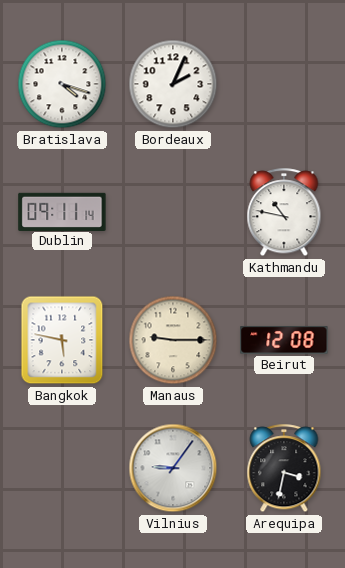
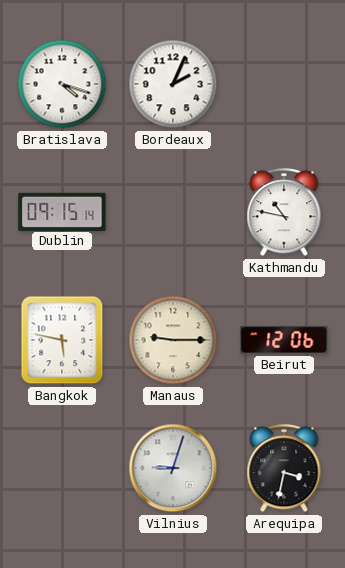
Dublin: 09:11 -> 09:15 (62, 211)
Beirut: 12:08 -> 12:06 (284, 340)
Vilnius: 9:06 -> 9:03 (173, 468)
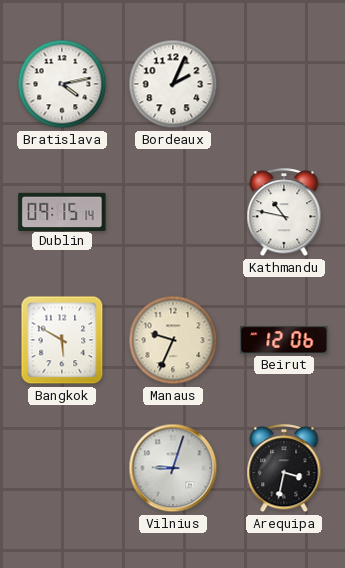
Bratislava: 4:18 -> 4:13 (62, 84)
Bangkok: 5:47 -> 5:50 (62, 340)
Manaus: 9:15 -> 9:34 (173, 340)
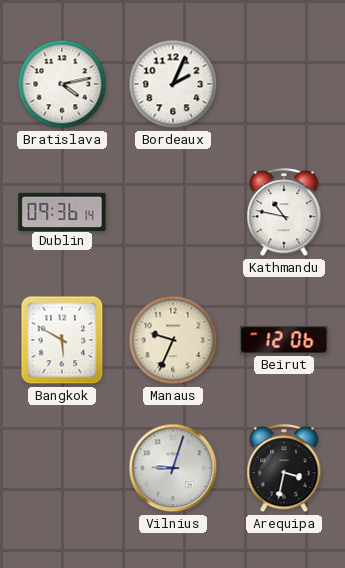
Dublin: 09:15 -> 09:36 (62, 211)
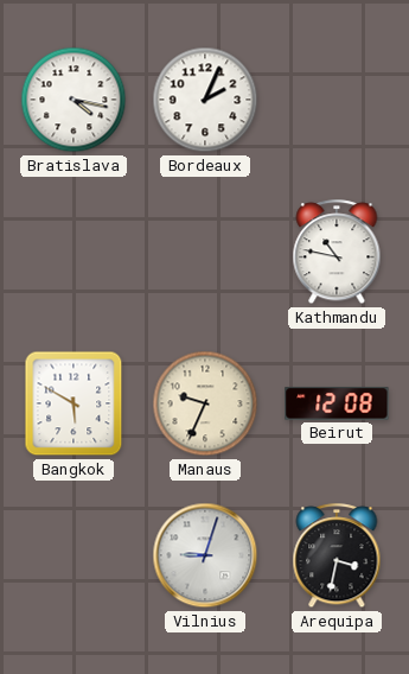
Bratislava: 4:13 -> 4:17 (74, 100)
Dublin: 09:36 -> none (62, 211)
Beirut: 12:06 -> 12:08 (337, 403)
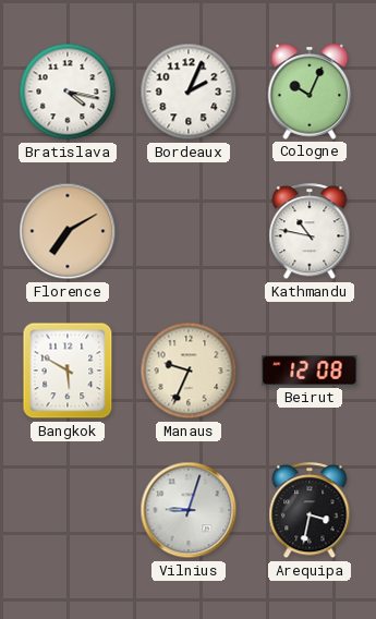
Cologne: none -> 10:04 (310, 92)
Florence: none -> 7:10 (68, 231)
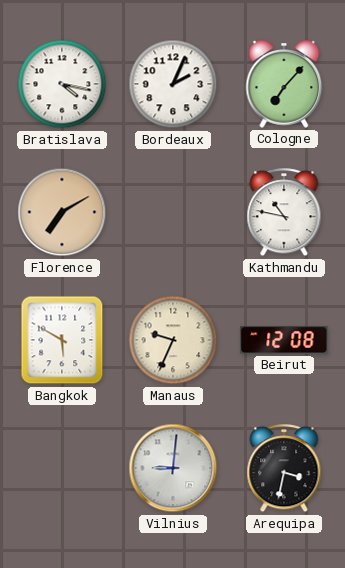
Cologne: 10:04 -> 7:07 (284, 84)
Vilnius: 9:03 -> 9:01 (173, 468)
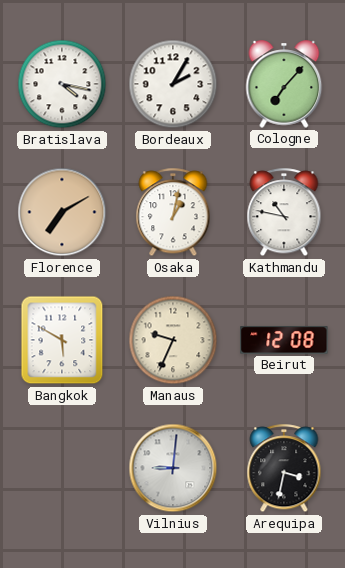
Bordeaux: 2:04 -> 2:05 (173, 84)
Osaka: none -> 1:02 (173, 213)
